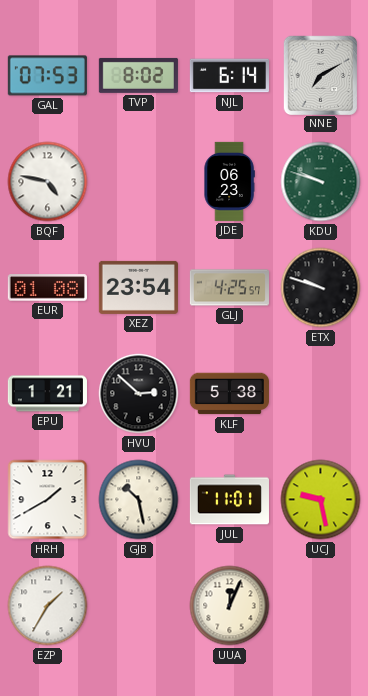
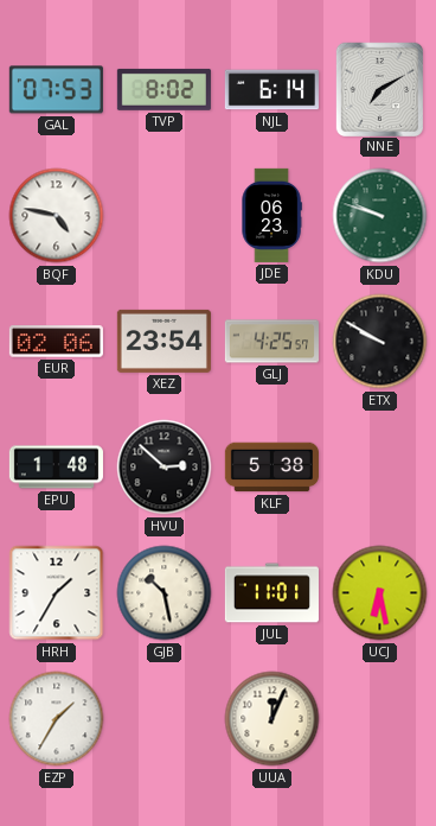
EUR: 01:08 -> 02:06 (56, 342)
ETX: 9:48 -> 9:50 (380, 342)
EPU: 1:21 -> 1:48 (56, 468)
HRH: 1:40 -> 1:35 (57, 593)
UCJ: 9:28 -> 6:28 (380, 593)
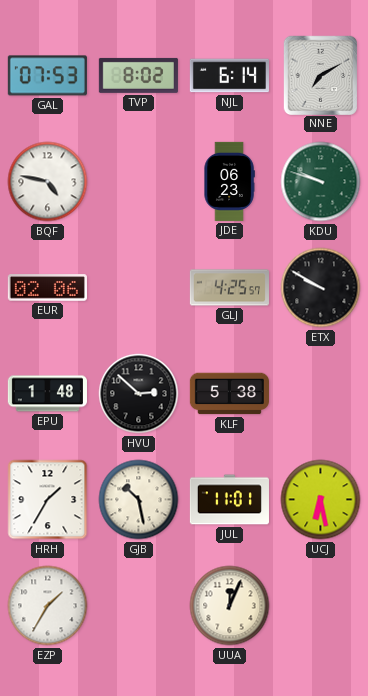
XEZ: 23:54 -> none (163, 341)
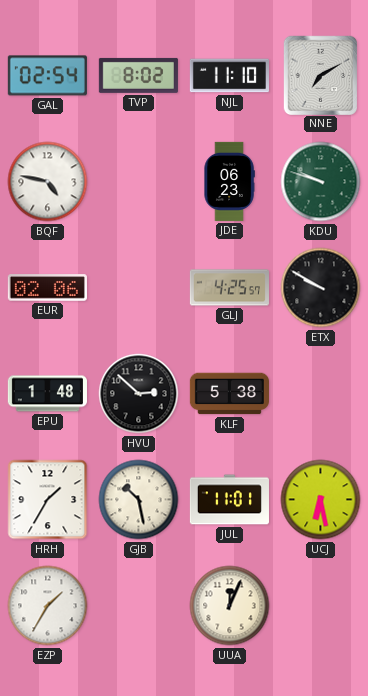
GAL: 07:53 -> 02:54 (47, 76)
NJL: 6:14 -> 11:10 (229, 76)
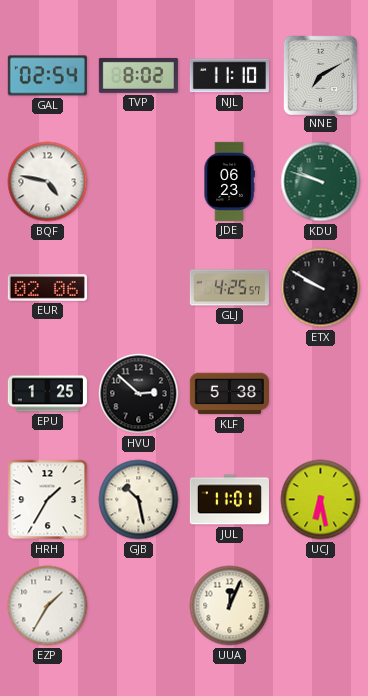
EPU: 1:48 -> 1:25 (47, 394)
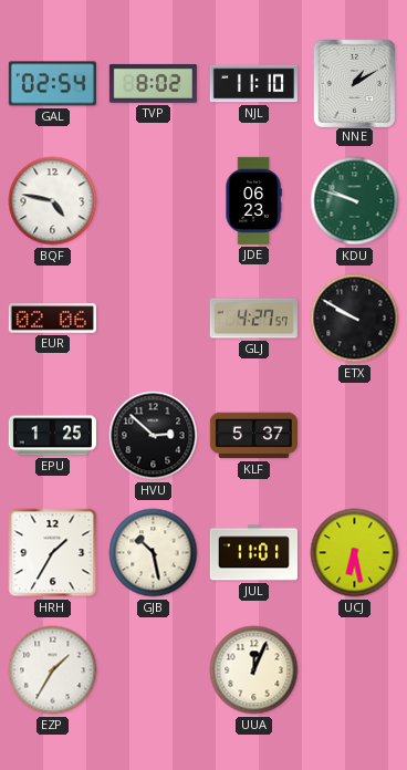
NNE: 7:10 -> 1:10 (354, 83)
GLJ: 4:25 -> 4:27 (253, 319)
KLF: 5:38 -> 5:37 (253, 436)
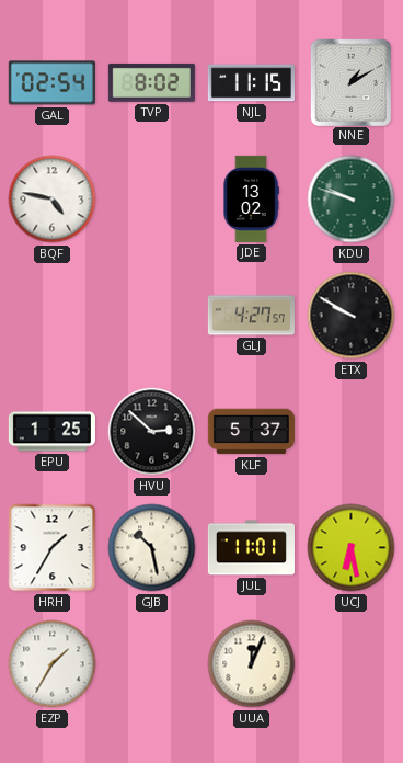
NJL: 11:10 -> 11:15 (251, 83)
JDE: 06:23 -> 13:02 (251, 198)
EUR: 02:06 -> none (52, 319)
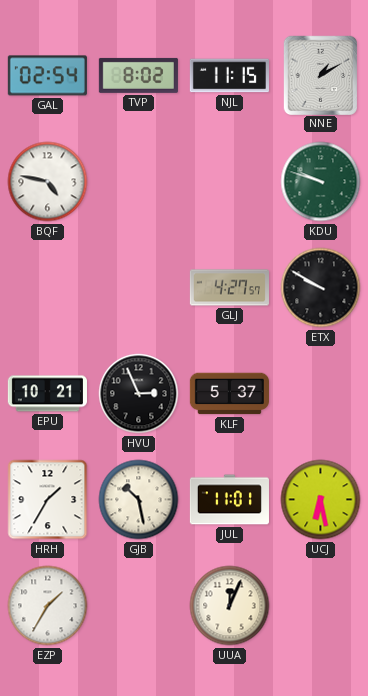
JDE: 13:02 -> none (251, 198)
EPU: 1:25 -> 10:21 (47, 394)
HVU: 2:52 -> 2:56 (139, 394)
